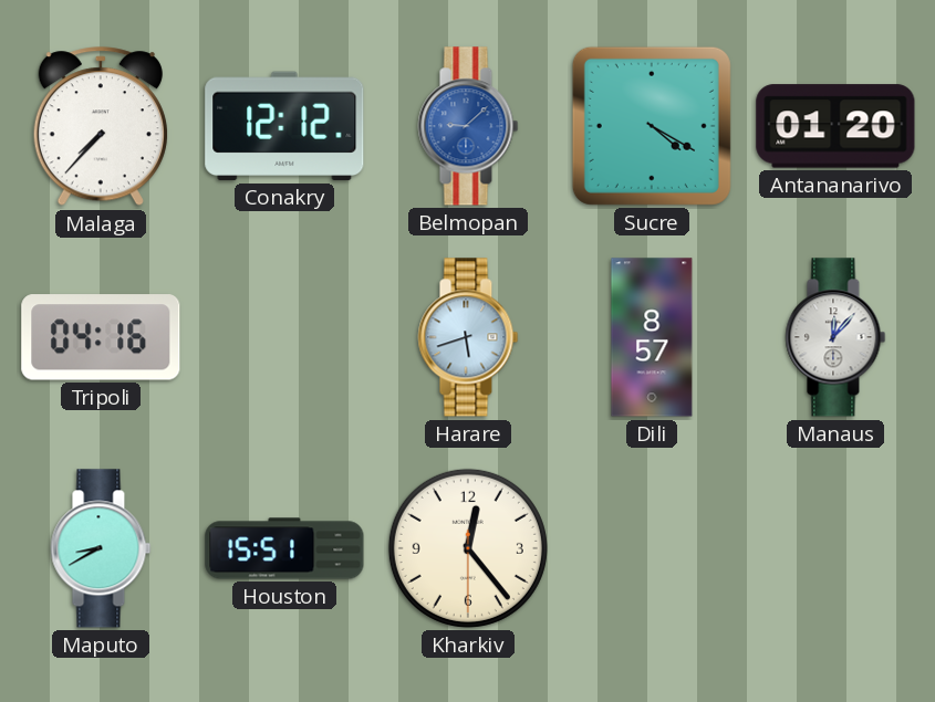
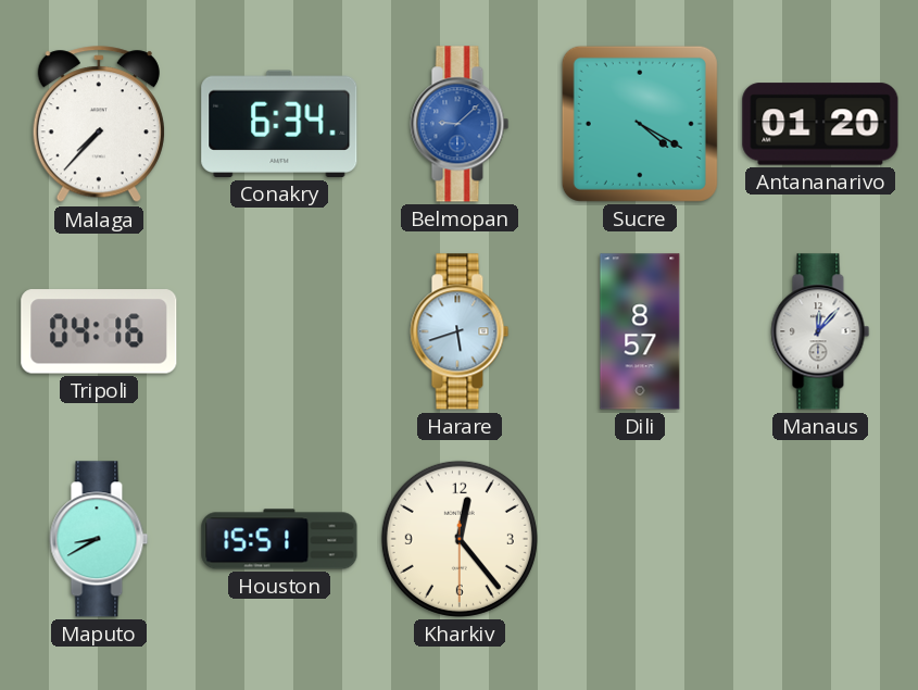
Conakry: 12:12 -> 6:34 (279, 124)
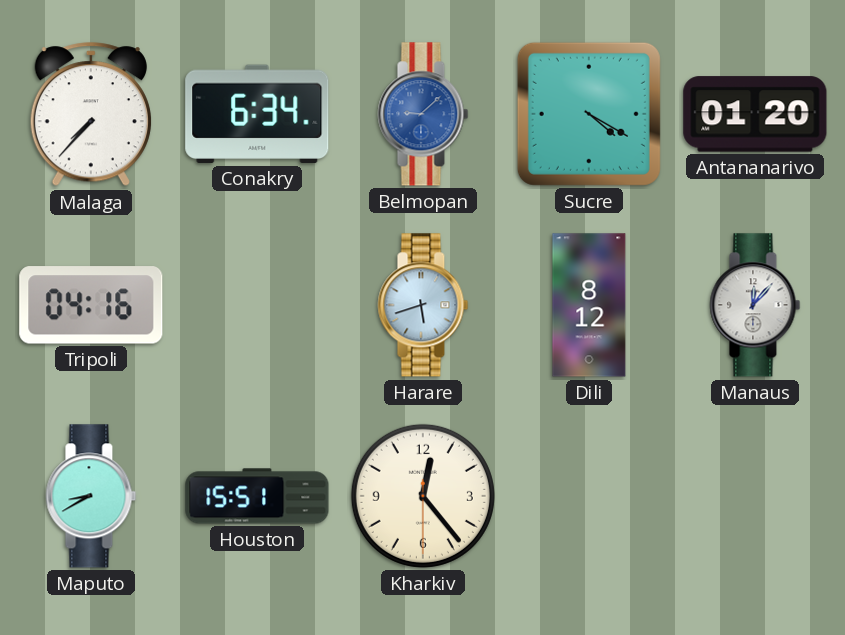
Dili: 8:57 -> 8:12 (589, 305)
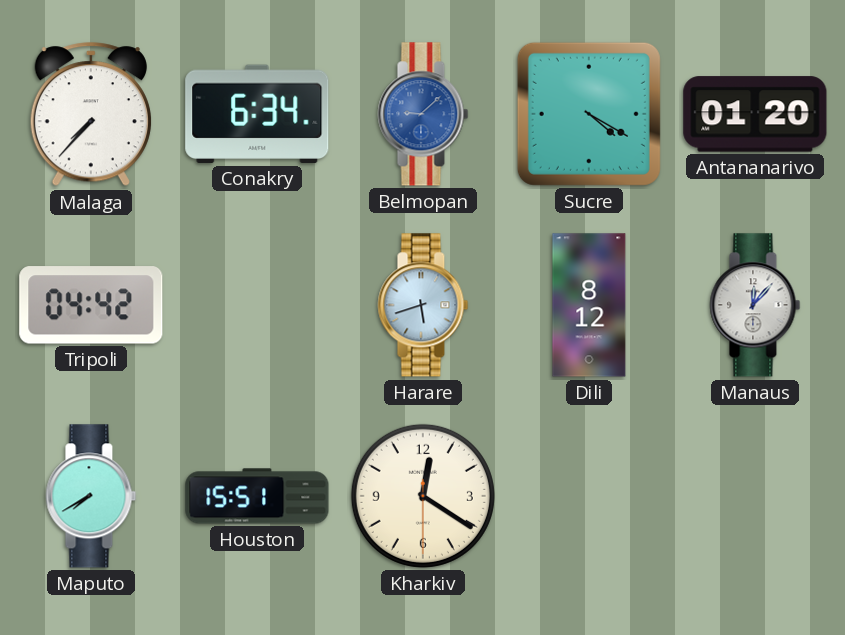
Tripoli: 04:16 -> 04:42 (91, 305)
Maputo: 8:40 -> 7:40 (91, 496)
Kharkiv: 12:23 -> 12:20 (423, 496)
